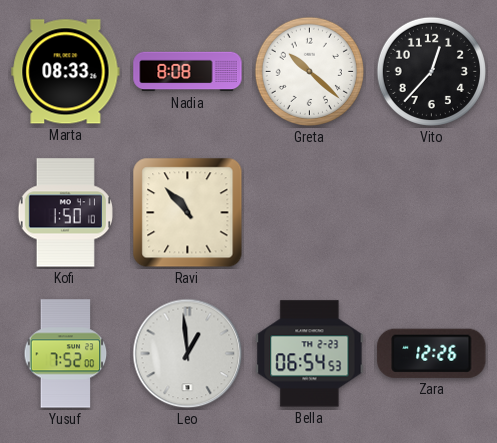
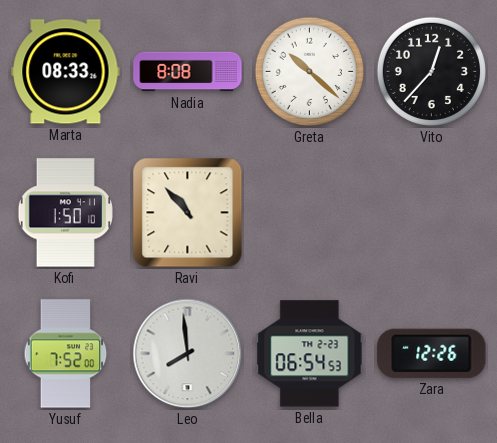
Leo: 12:59 -> 7:59 (188, 354)
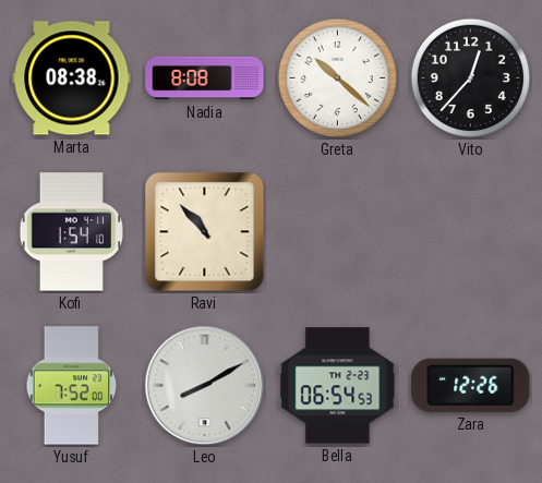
Marta: 08:33 -> 08:38 (72, 79)
Kofi: 1:50 -> 1:54 (71, 232)
Leo: 7:59 -> 8:10 (205, 386)
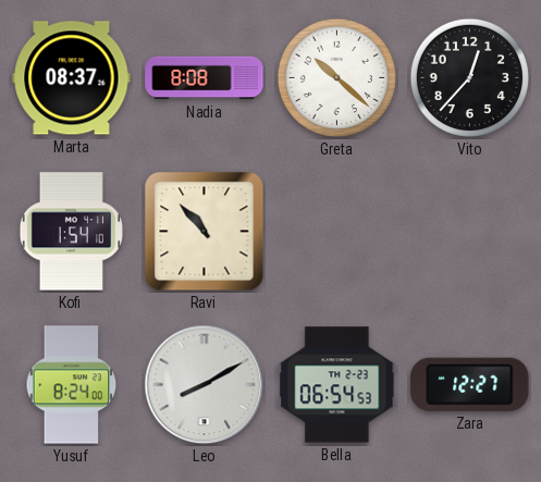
Marta: 08:38 -> 08:37 (72, 78)
Yusuf: 7:52 -> 8:24 (72, 385)
Zara: 12:26 -> 12:27 (470, 384)
